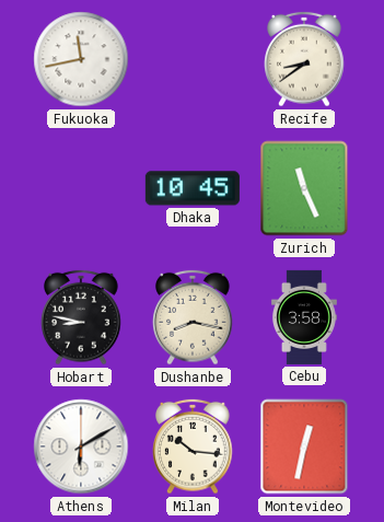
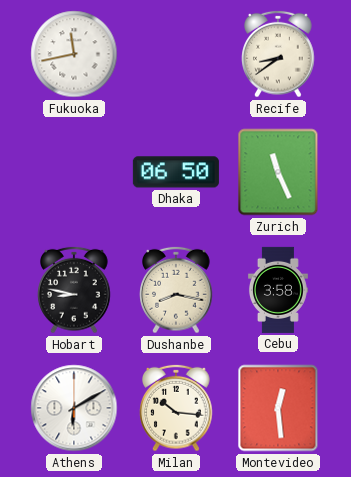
Dhaka: 10:45 -> 06:50 (176, 172)
Montevideo: 12:32 -> 12:29 (278, 408)
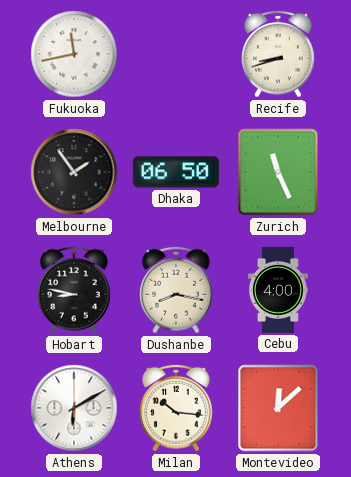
Recife: 8:39 -> 8:42 (278, 54)
Melbourne: none -> 1:54 (74, 172)
Cebu: 3:58 -> 4:00 (278, 290)
Montevideo: 12:29 -> 12:08 (278, 408)
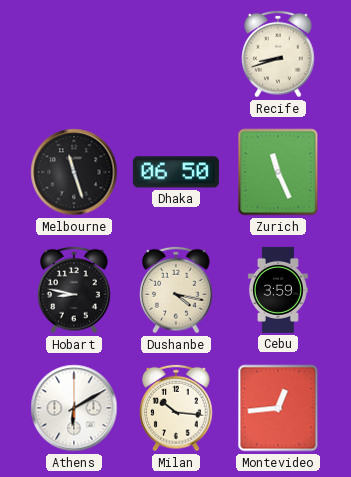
Fukuoka: 11:43 -> none (74, 54)
Melbourne: 1:54 -> 11:27 (74, 172)
Dushanbe: 8:17 -> 4:17 (176, 290)
Cebu: 4:00 -> 3:59 (278, 290)
Montevideo: 12:08 -> 12:44 (278, 408)
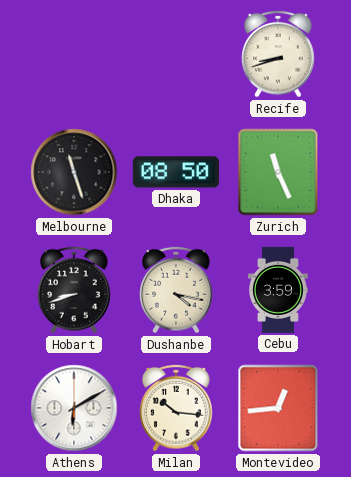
Dhaka: 06:50 -> 08:50 (176, 172)
Hobart: 8:47 -> 8:42 (74, 290)
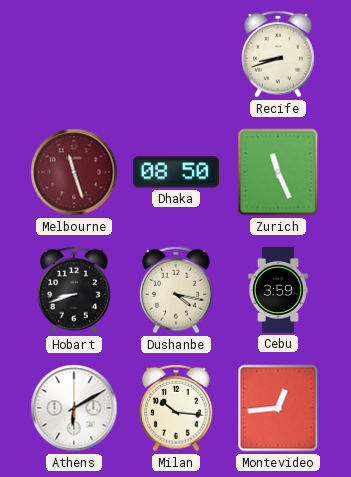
Melbourne dial: black -> burgundy (74, 172)
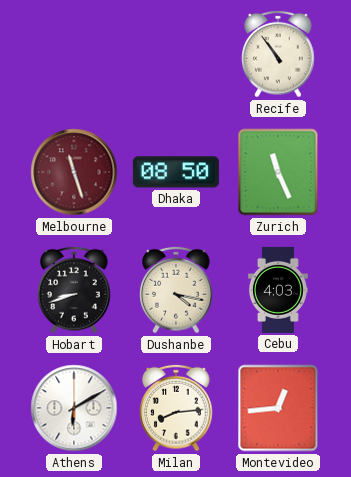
Recife: 8:42 -> 10:54 (278, 54)
Cebu: 3:59 -> 4:03 (278, 290)
Milan: 10:16 -> 8:14 (176, 408)
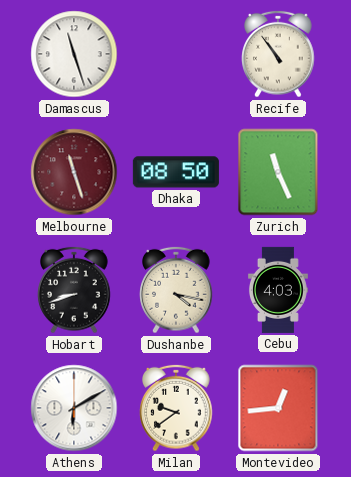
Damascus: none -> 11:27 (74, 54)
Milan: 8:14 -> 9:39 (176, 408)
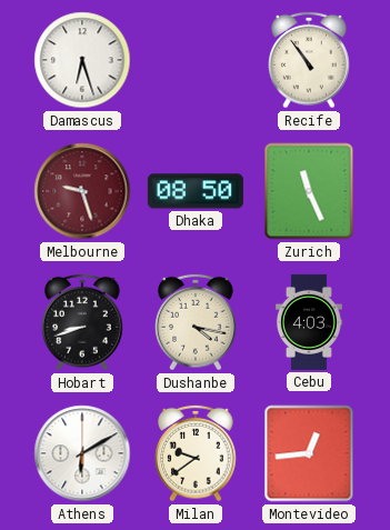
Damascus: 11:27 -> 6:27 (82, 60)
Melbourne: 11:27 -> 9:27 (82, 191)
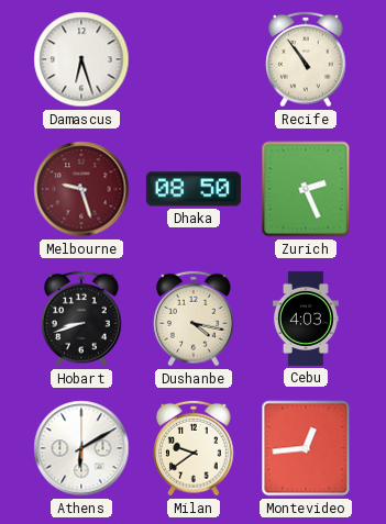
Zurich: 11:26 -> 2:26 (306, 189)
